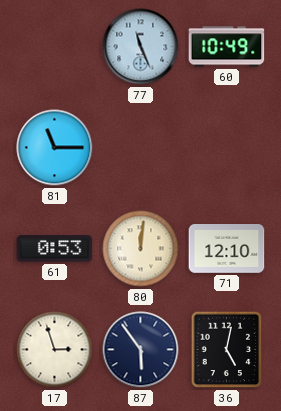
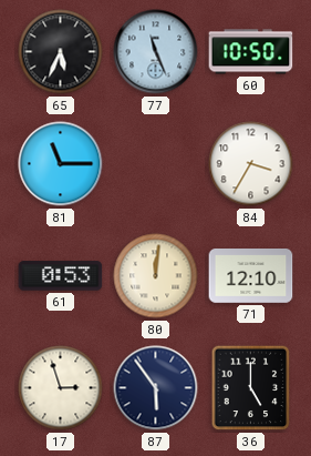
65: none -> 5:34 (61, 52)
60: 10:49 -> 10:50 (251, 52)
84: none -> 3:35 (251, 164)
36: 5:02 -> 5:00 (251, 388)
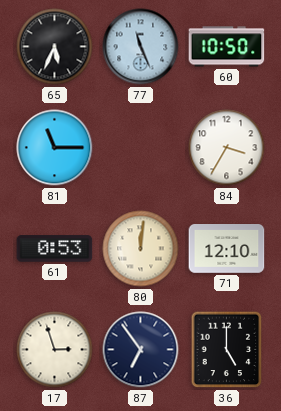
87: 5:54 -> 6:54 (141, 350)
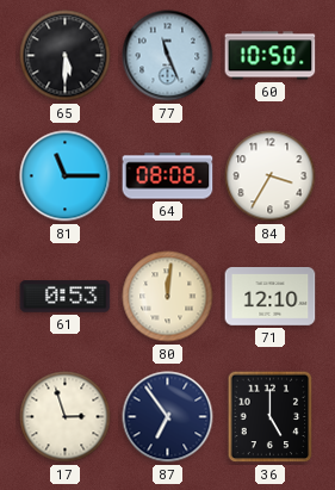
65: 5:34 -> 5:30 (66, 56)
64: none -> 08:08 (168, 176)
